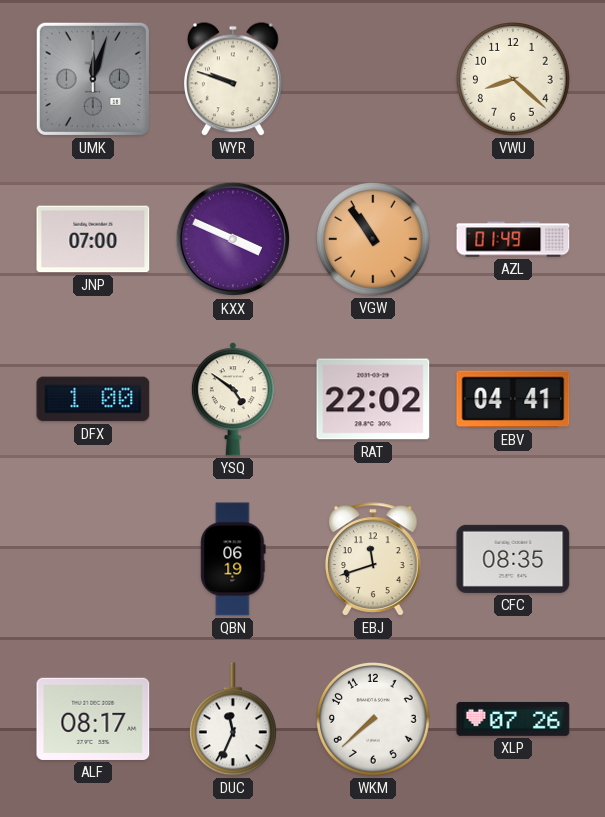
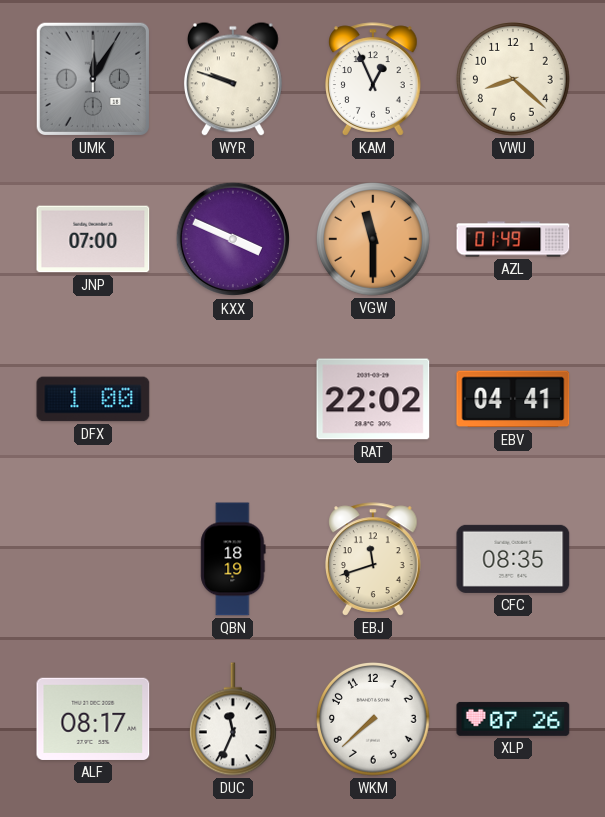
UMK: 12:03 -> 12:05 (93, 79)
KAM: none -> 12:56 (374, 79)
VGW: 10:54 -> 11:30 (374, 240)
YSQ: 4:51 -> none (233, 399)
QBN: 06:19 -> 18:19 (233, 559)
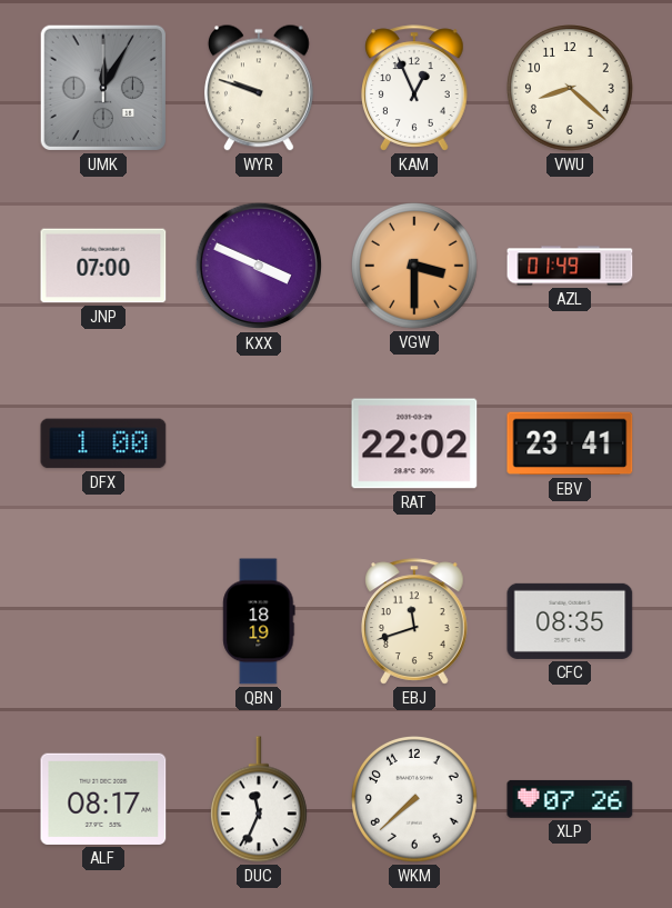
VGW: 11:30 -> 3:30 (415, 267)
EBV: 04:41 -> 23:41 (570, 443)
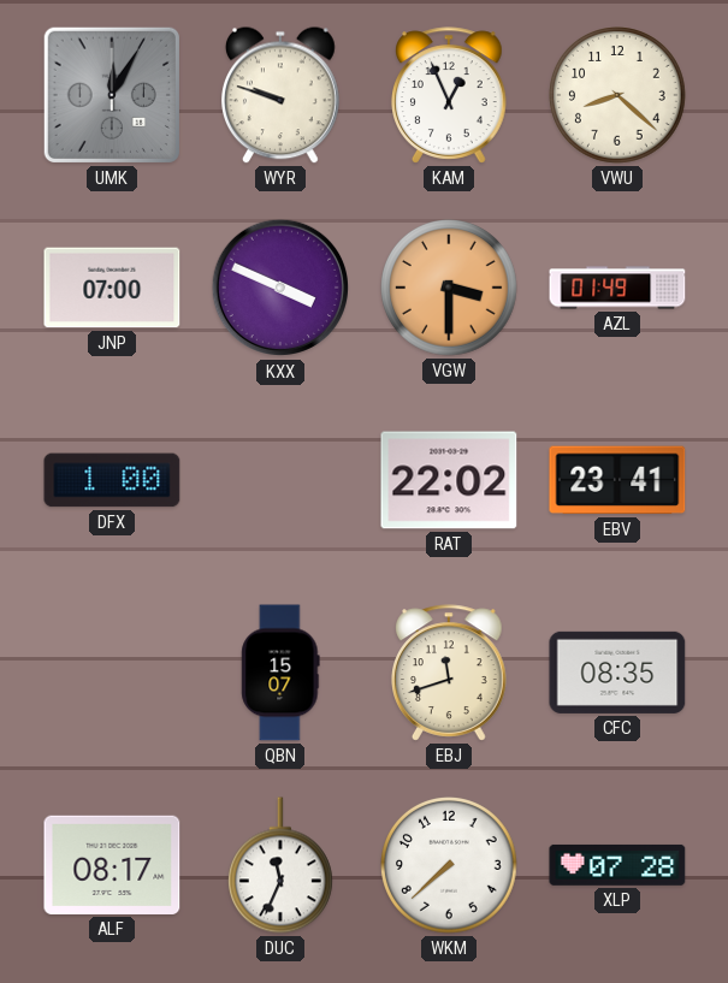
QBN: 18:19 -> 15:07 (280, 673)
XLP: 07:26 -> 07:28 (617, 865)
